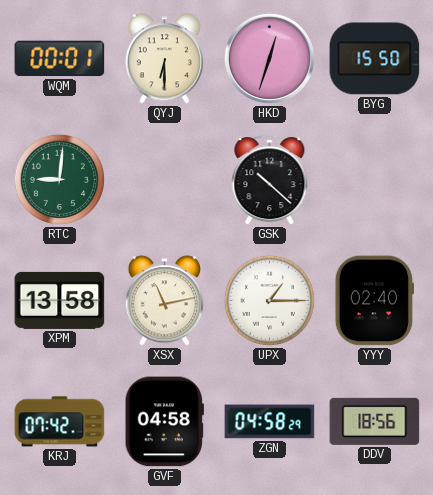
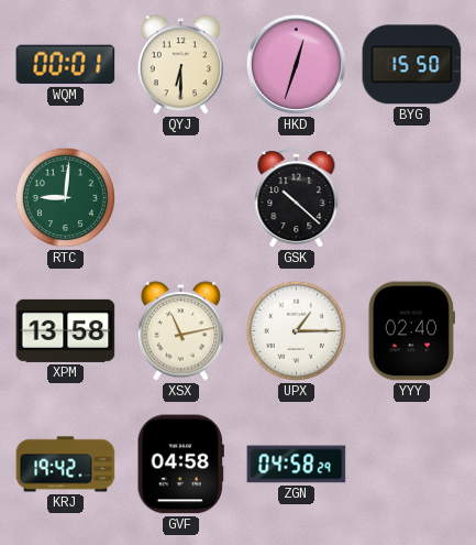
KRJ: 07:42 -> 19:42 (66, 465)
DDV: 18:56 -> none (375, 421)
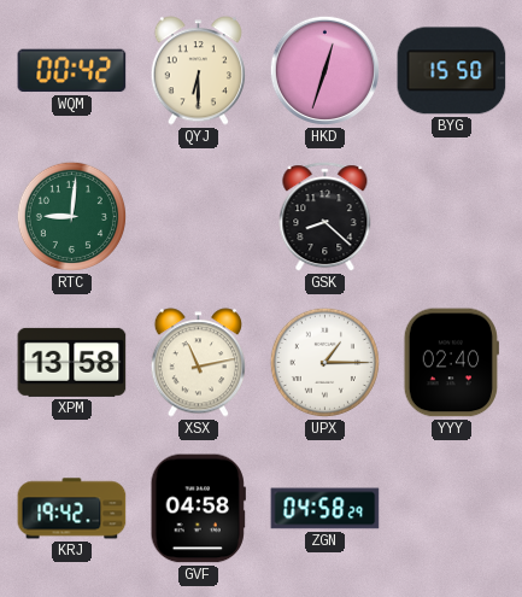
WQM: 00:01 -> 00:42 (72, 71)
GSK: 10:22 -> 8:22 (325, 217)
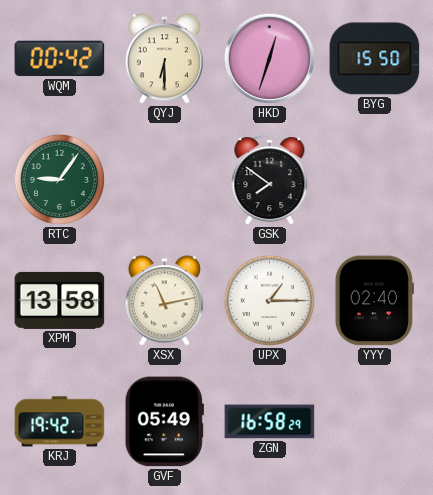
RTC: 9:01 -> 9:06 (59, 179)
GSK: 8:22 -> 7:51 (270, 180)
GVF: 04:58 -> 05:49 (164, 422)
ZGN: 04:58 -> 16:58 (270, 422)
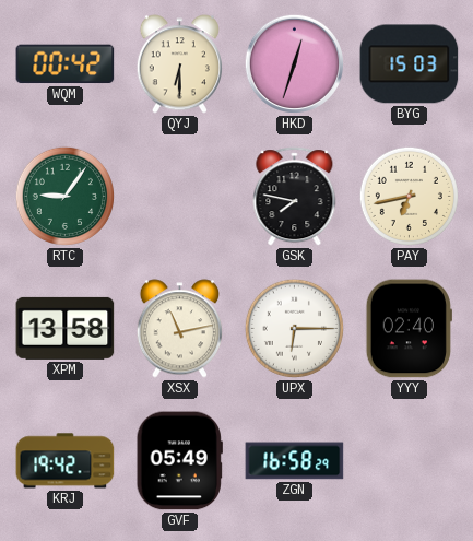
BYG: 15:50 -> 15:03 (410, 64)
GSK: 7:51 -> 7:47 (295, 197)
PAY: none -> 6:43 (409, 196)
UPX: 1:15 -> 6:15 (294, 328)
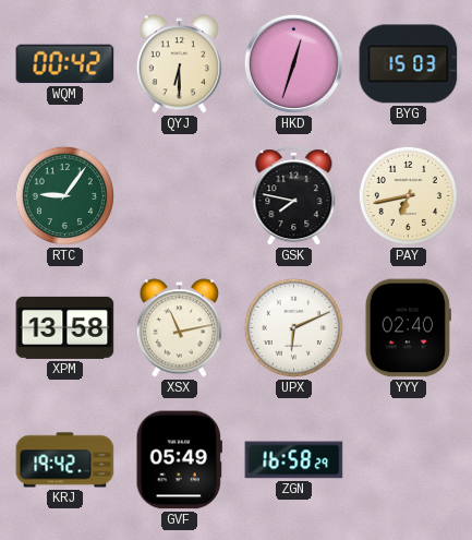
UPX: 6:15 -> 6:11 (293, 327)
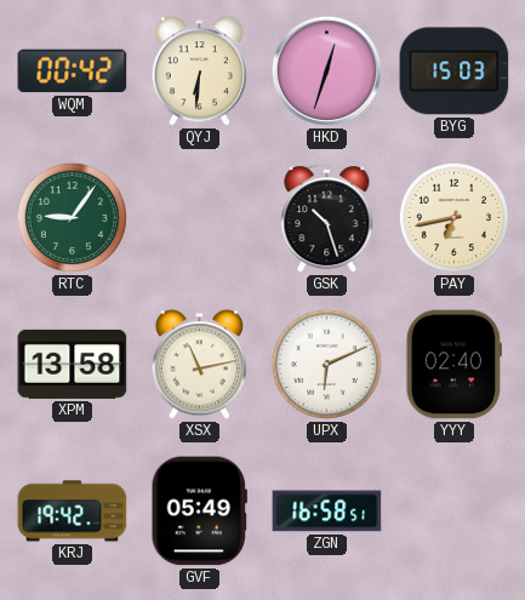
QYJ: 6:30 -> 6:31 (199, 72)
GSK: 7:47 -> 10:27 (327, 218)
ZGN: 16:58:29 -> 16:58:51 (327, 512)
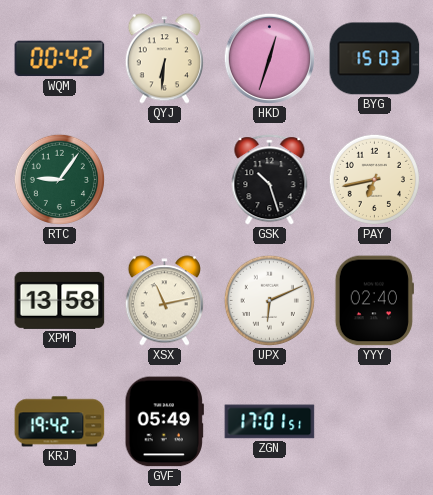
ZGN: 16:58 -> 17:01 (270, 422)
